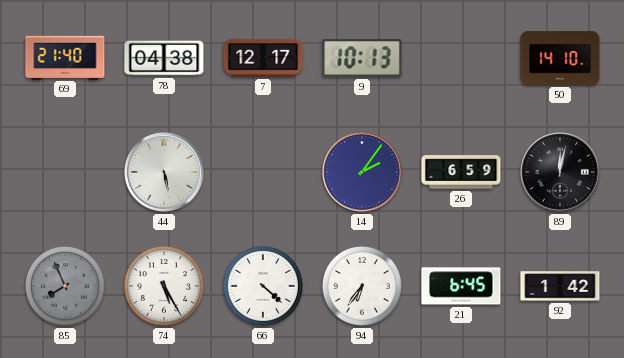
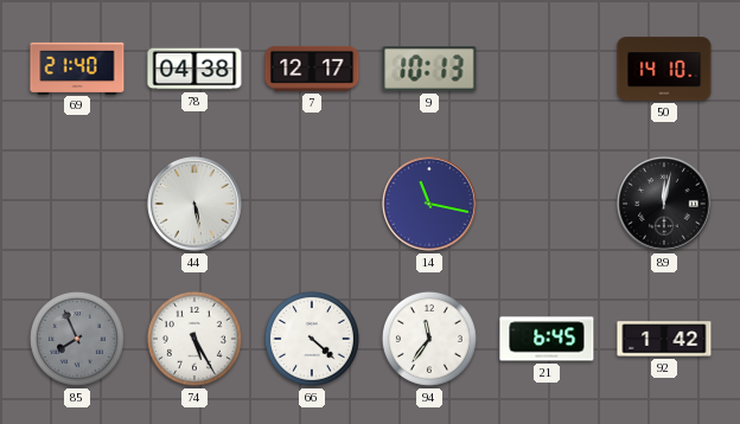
14: 2:06 -> 11:17 (429, 204)
26: 6:59 -> none (461, 172)
94: 6:36 -> 11:36 (429, 339)
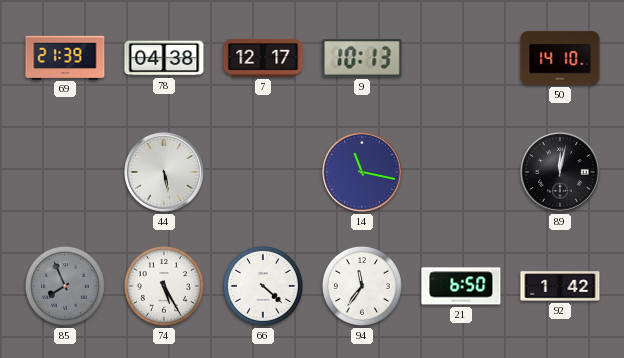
69: 21:40 -> 21:39 (65, 57)
21: 6:45 -> 6:50 (461, 286)
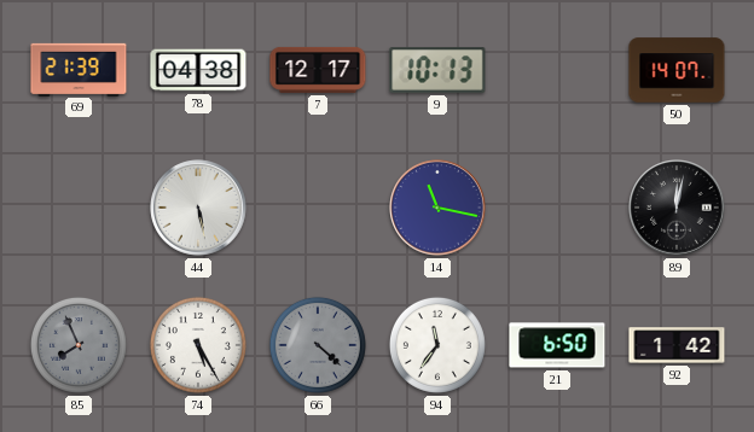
50: 14:10 -> 14:07 (677, 70)
66 dial: white -> grey (318, 345)
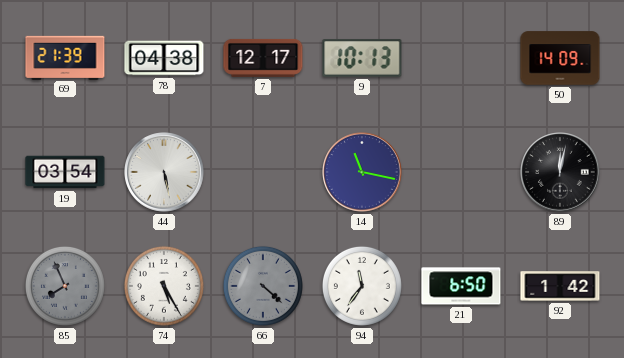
50: 14:07 -> 14:09 (560, 58)
19: none -> 03:54 (65, 172)
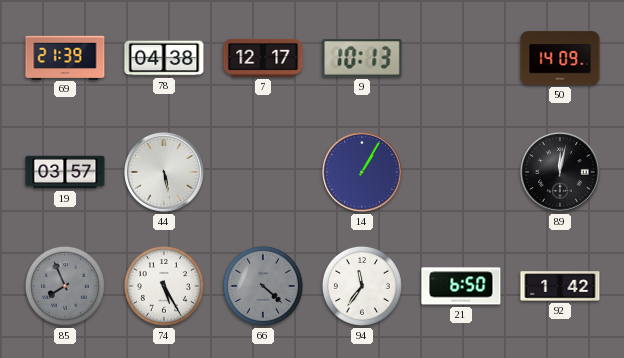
19: 03:54 -> 03:57 (65, 172)
14: 11:17 -> 1:05 (362, 172)
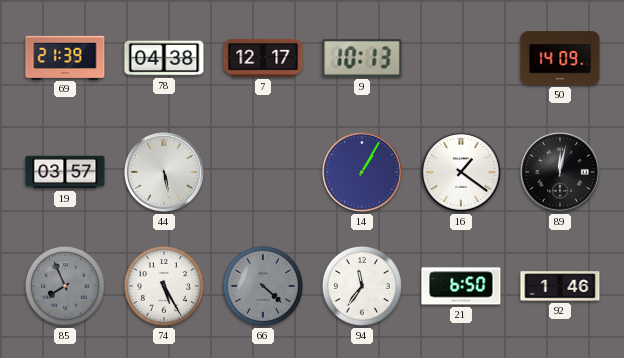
16: none -> 1:21 (461, 172)
92: 1:42 -> 1:46 (560, 286)
